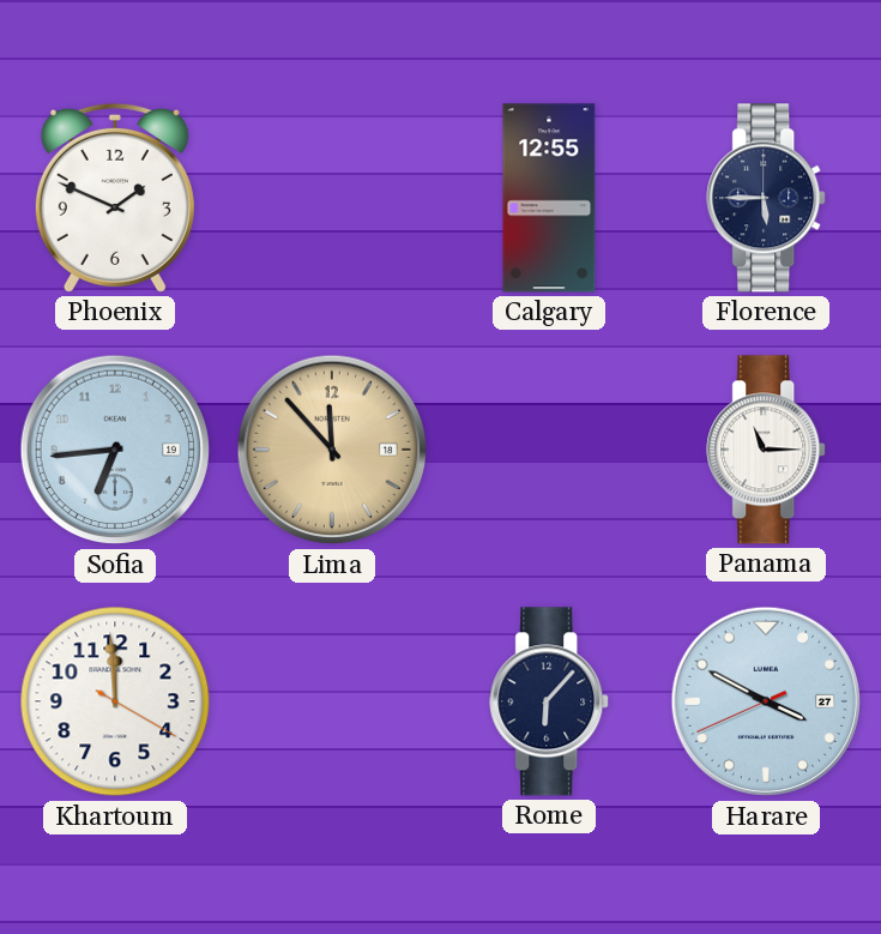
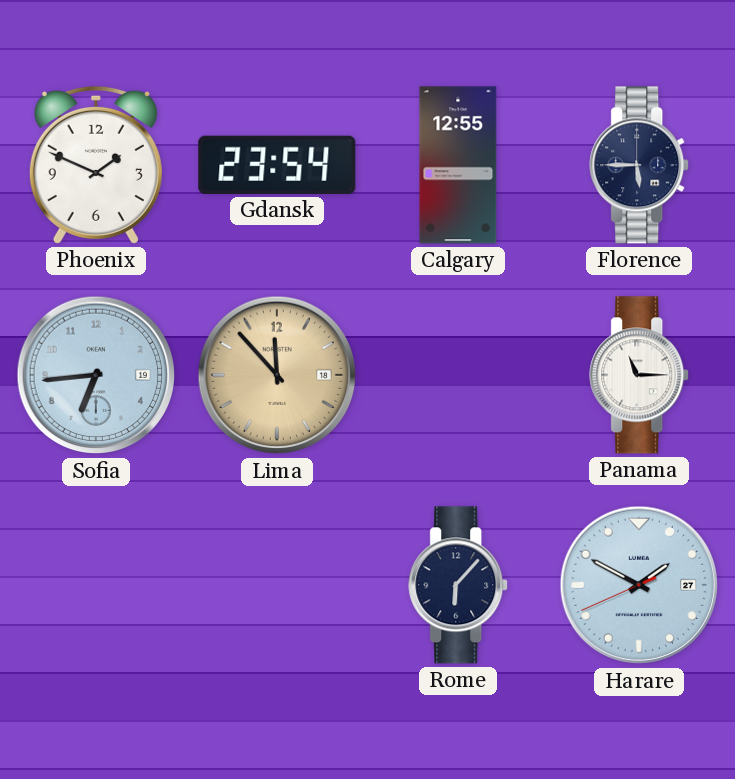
Gdansk: none -> 23:54 (277, 165)
Khartoum: 11:59 -> none (115, 701)
Harare: 3:49 -> 1:49 (639, 585)
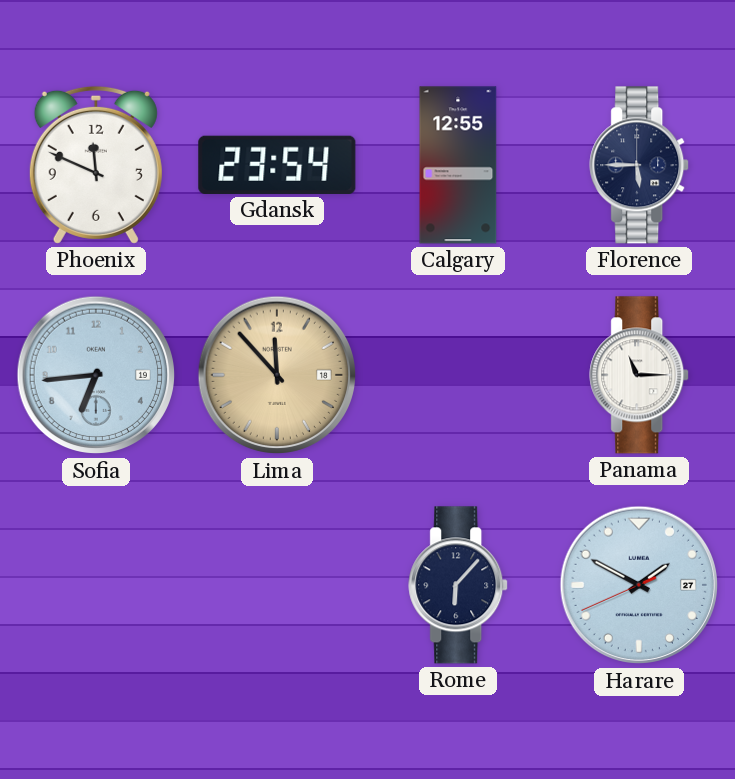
Phoenix: 1:49 -> 11:49 (96, 165)
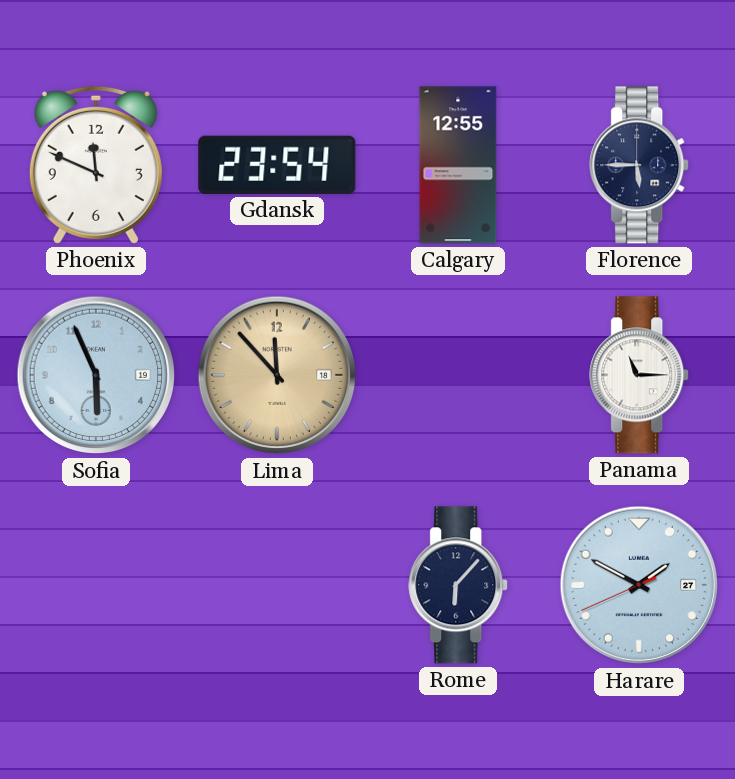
Sofia: 6:44 -> 5:56 (96, 375)
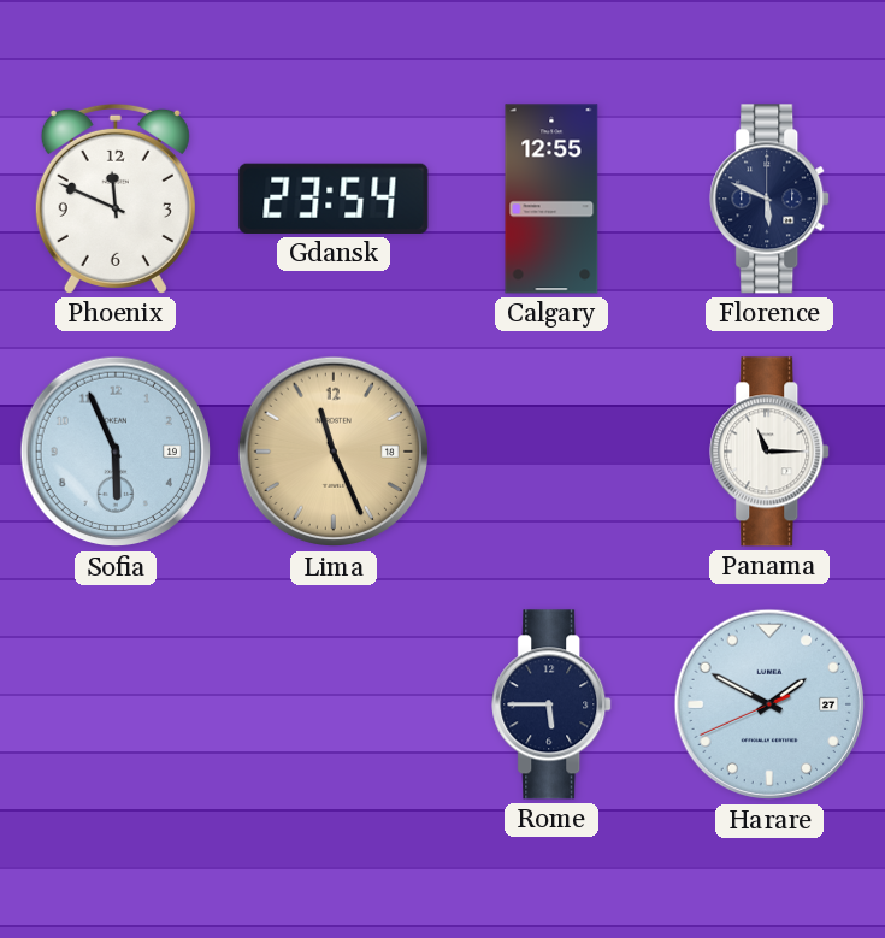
Florence: 5:45 -> 5:49 (771, 199)
Lima: 11:53 -> 11:26 (334, 452)
Rome: 6:07 -> 5:45 (553, 704)
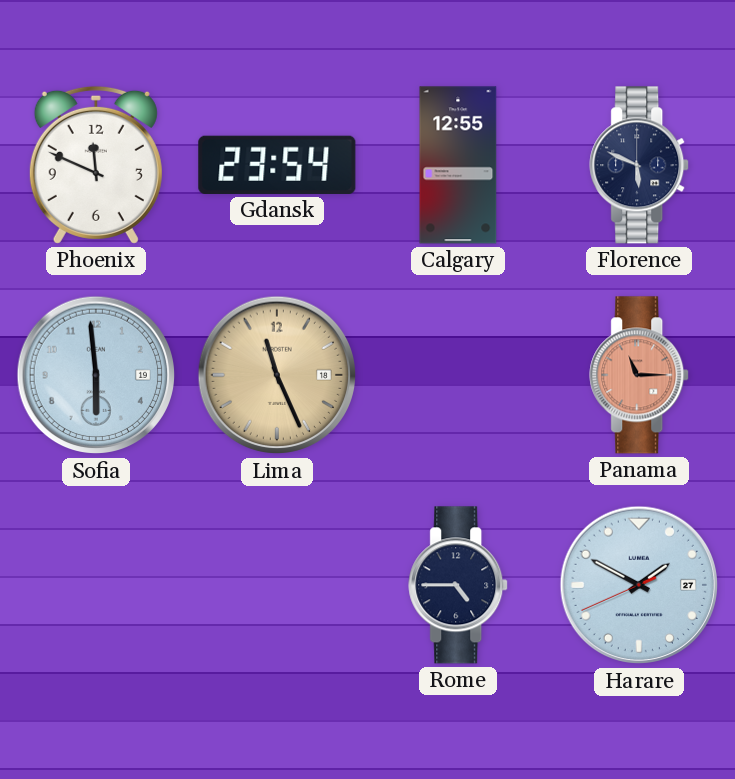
Sofia: 5:56 -> 5:59 (96, 375)
Panama dial: white -> salmon (640, 375)
Rome: 5:45 -> 4:45 (459, 585)
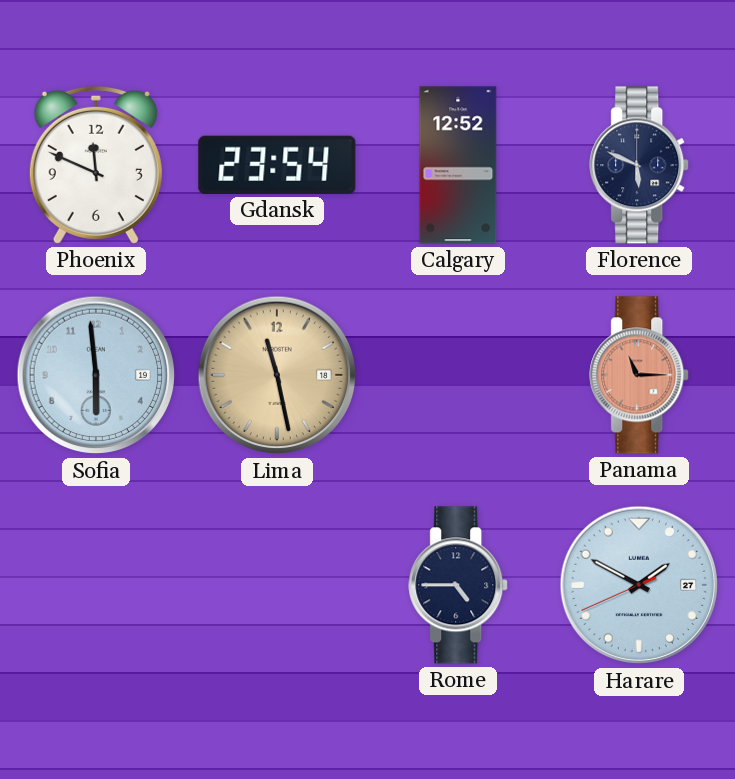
Calgary: 12:55 -> 12:52 (458, 165)
Lima: 11:26 -> 11:28 (277, 375)
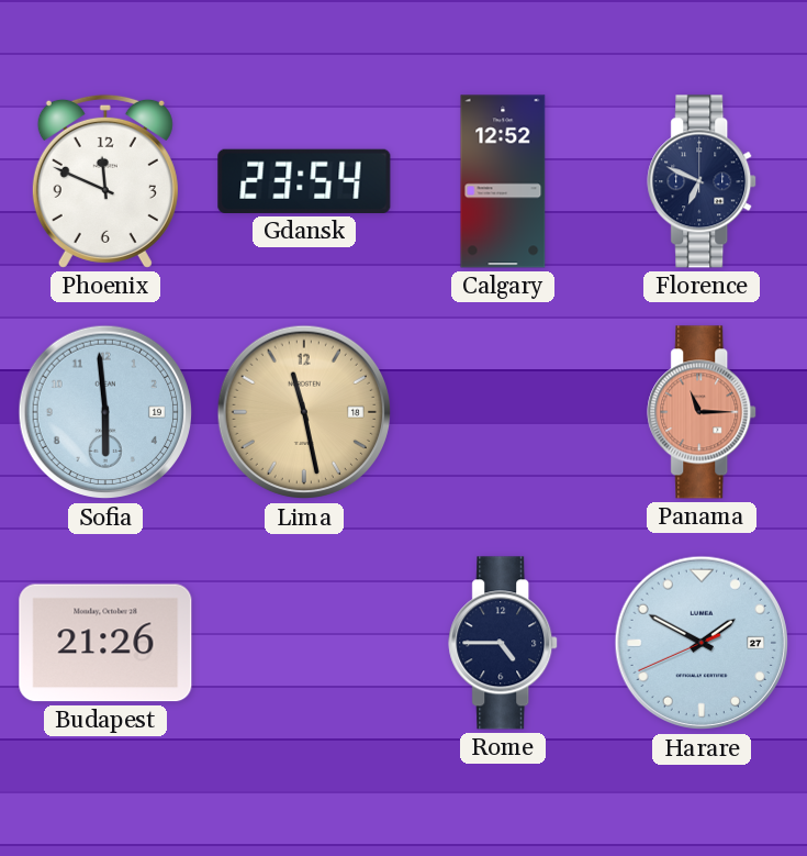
Florence: 5:49 -> 6:49 (703, 181)
Budapest: none -> 21:26 (105, 643)
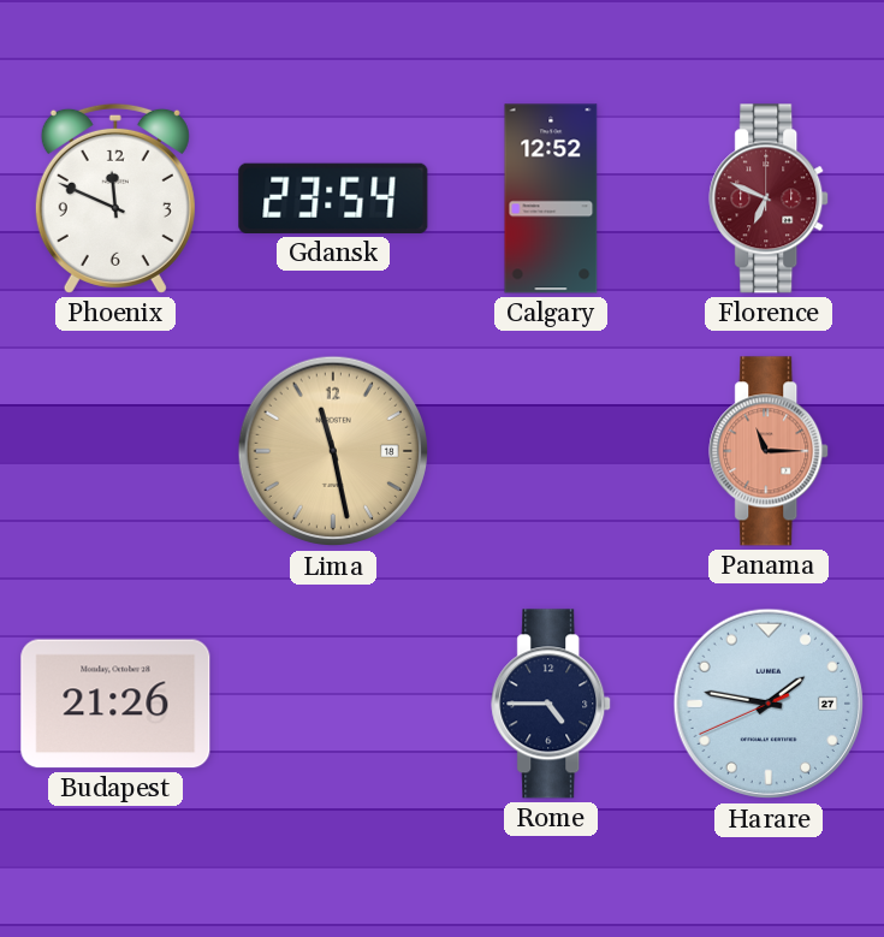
Florence dial: navy -> burgundy (770, 198)
Sofia: 5:59 -> none (105, 412)
Harare: 1:49 -> 1:46 (769, 704)
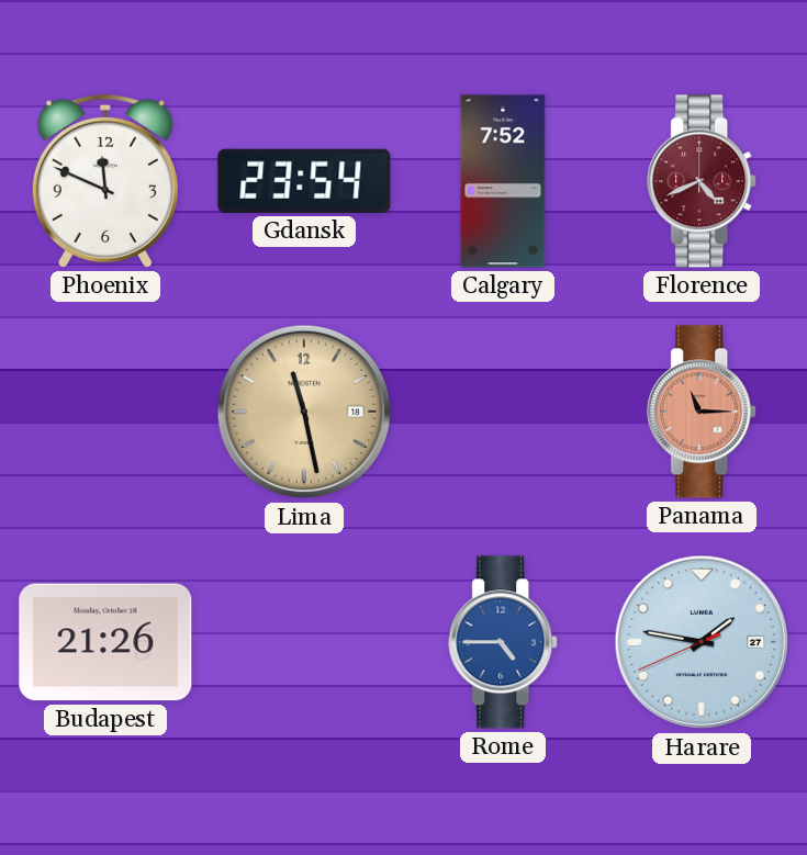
Calgary: 12:52 -> 7:52 (503, 181)
Florence: 6:49 -> 4:41 (703, 181)
Rome dial: navy -> blue (504, 642)
